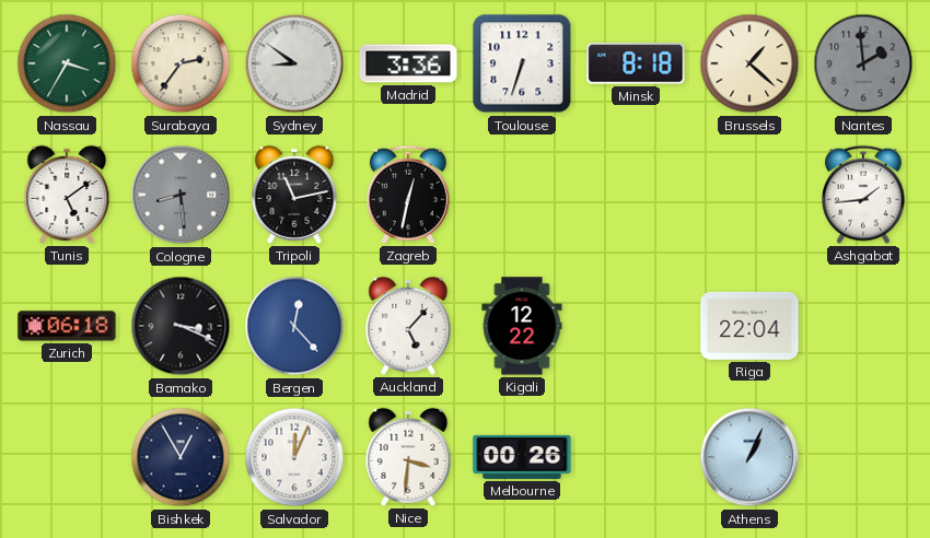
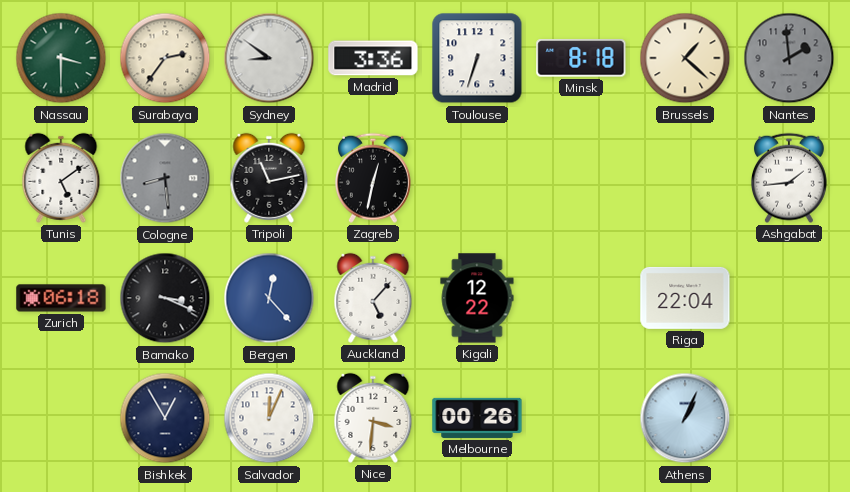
Nassau: 3:35 -> 3:30 (61, 58)
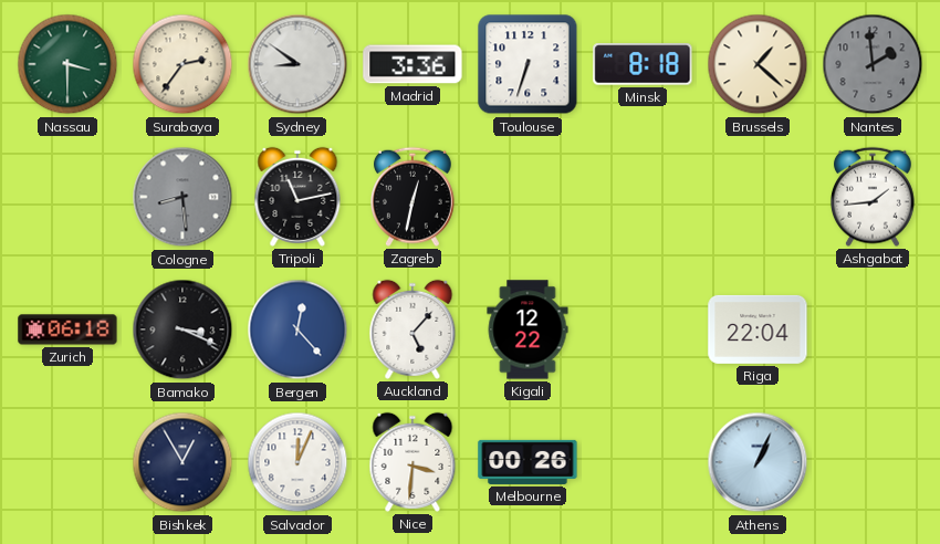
Tunis: 5:09 -> none (61, 178)
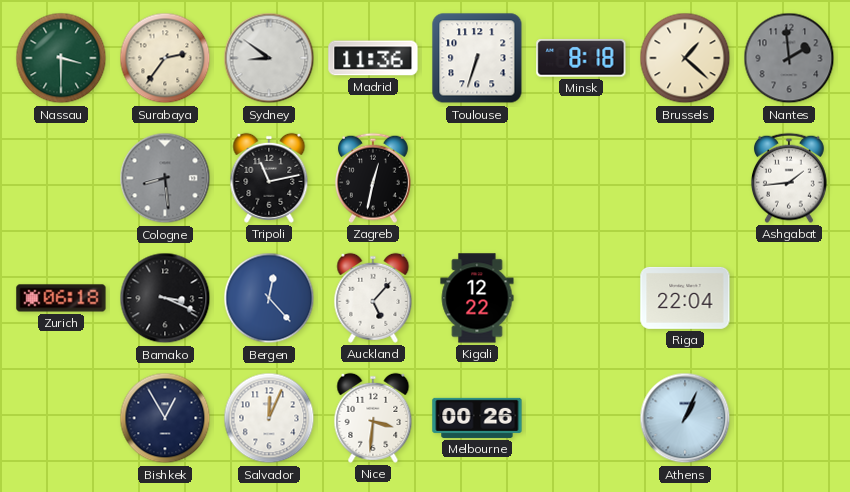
Madrid: 3:36 -> 11:36 (373, 58)
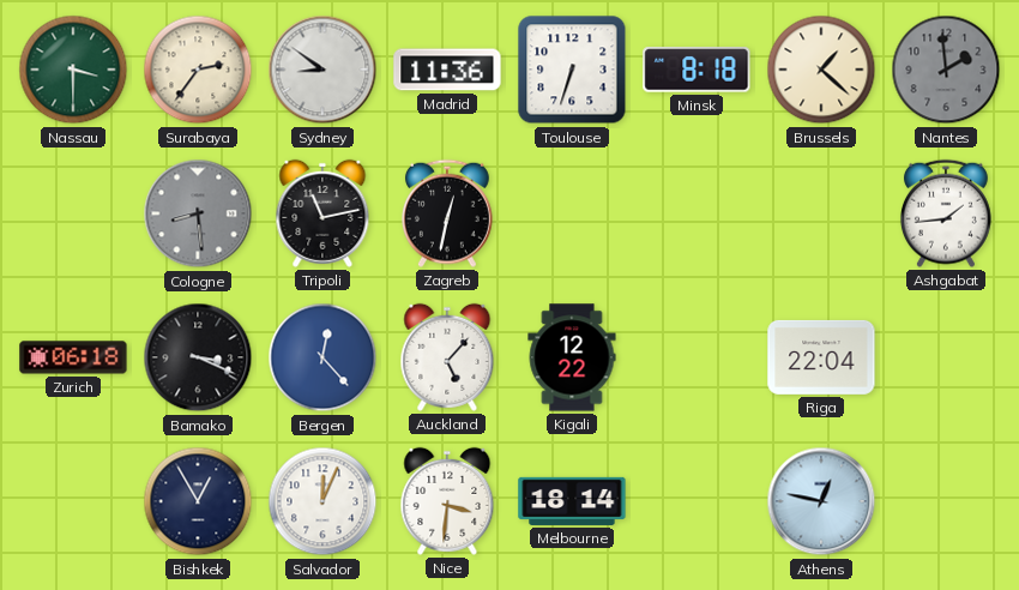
Melbourne: 00:26 -> 18:14 (572, 501)
Athens: 1:04 -> 12:47 (821, 501)
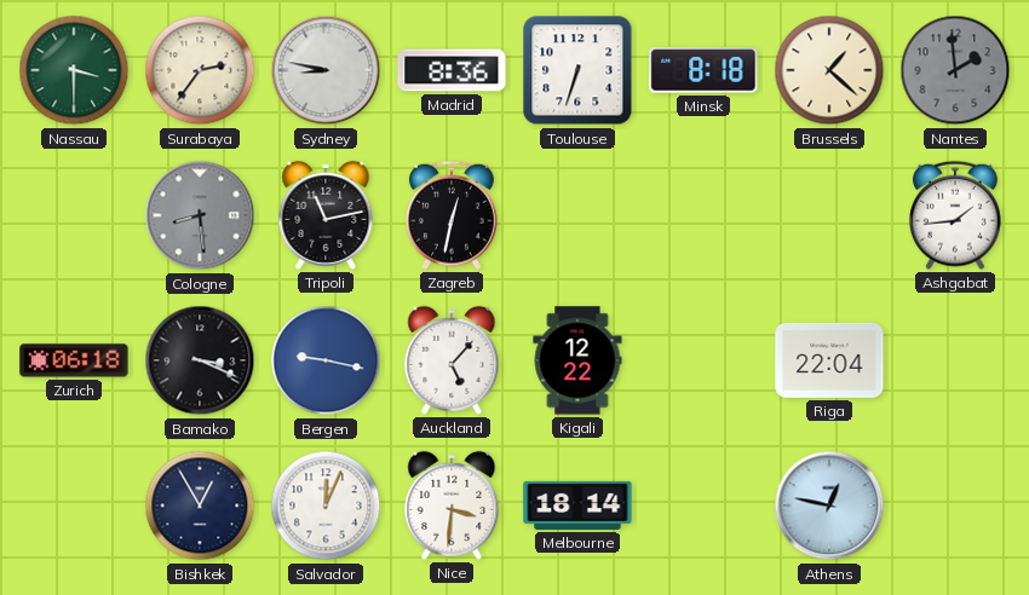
Sydney: 8:51 -> 8:47 (326, 70)
Madrid: 11:36 -> 8:36 (452, 70)
Bergen: 12:23 -> 9:17 (326, 360)
